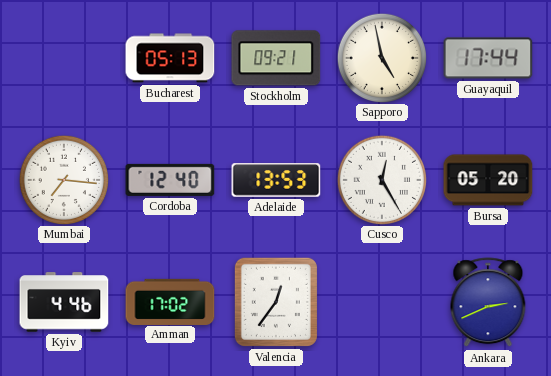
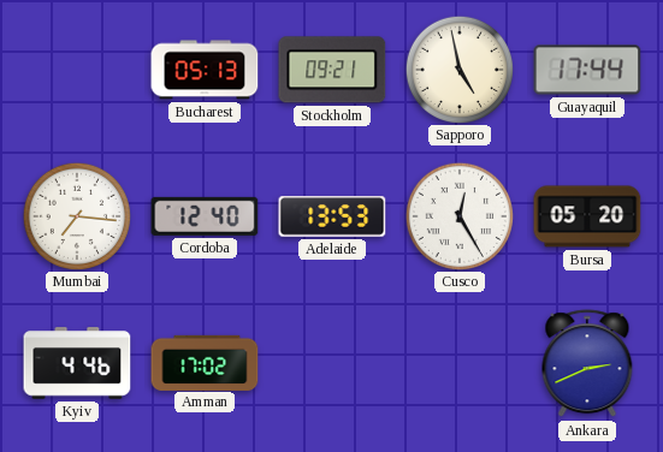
Valencia: 12:36 -> none (276, 302)
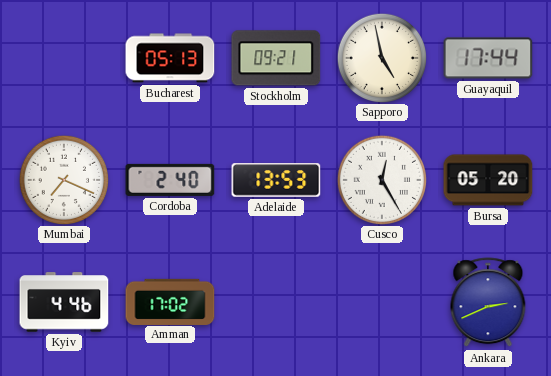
Mumbai: 7:16 -> 7:19 (63, 179)
Cordoba: 12:40 -> 2:40 (170, 180)
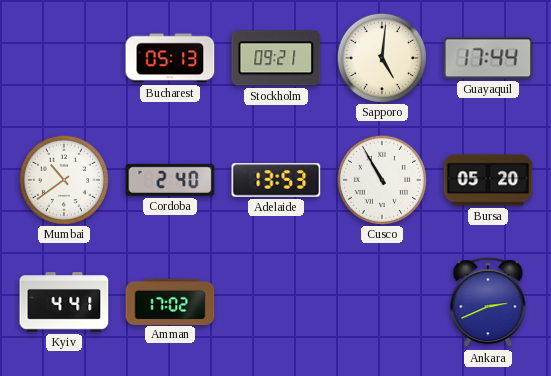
Sapporo: 4:58 -> 5:01 (381, 57)
Mumbai: 7:19 -> 10:39 (63, 179)
Cusco: 12:25 -> 10:55 (381, 179)
Kyiv: 4:46 -> 4:41 (64, 302)
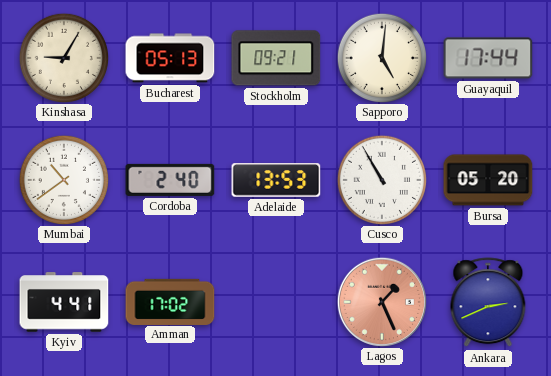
Kinshasa: none -> 9:05 (63, 57)
Lagos: none -> 1:26 (381, 301)
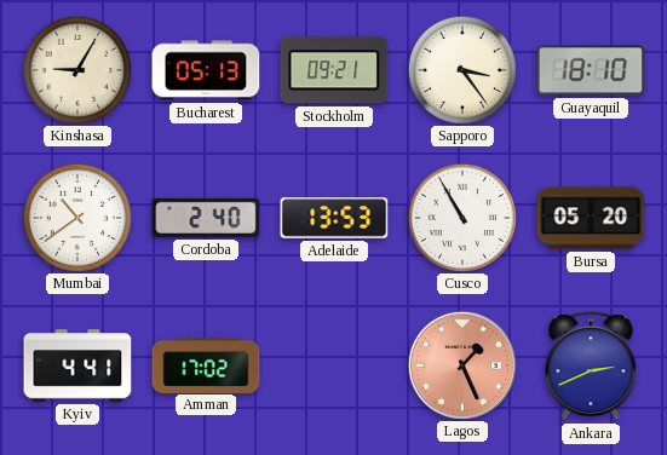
Sapporo: 5:01 -> 3:24 (461, 69)
Guayaquil: 17:44 -> 18:10 (591, 70)
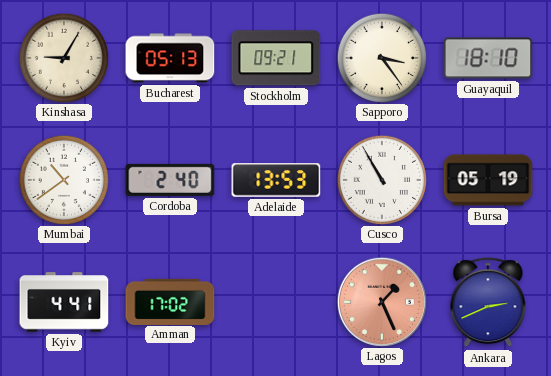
Bursa: 05:20 -> 05:19 (488, 180)
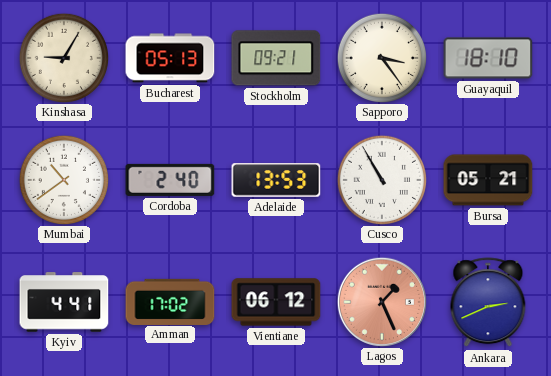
Bursa: 05:19 -> 05:21 (488, 180)
Vientiane: none -> 06:12 (276, 302)
